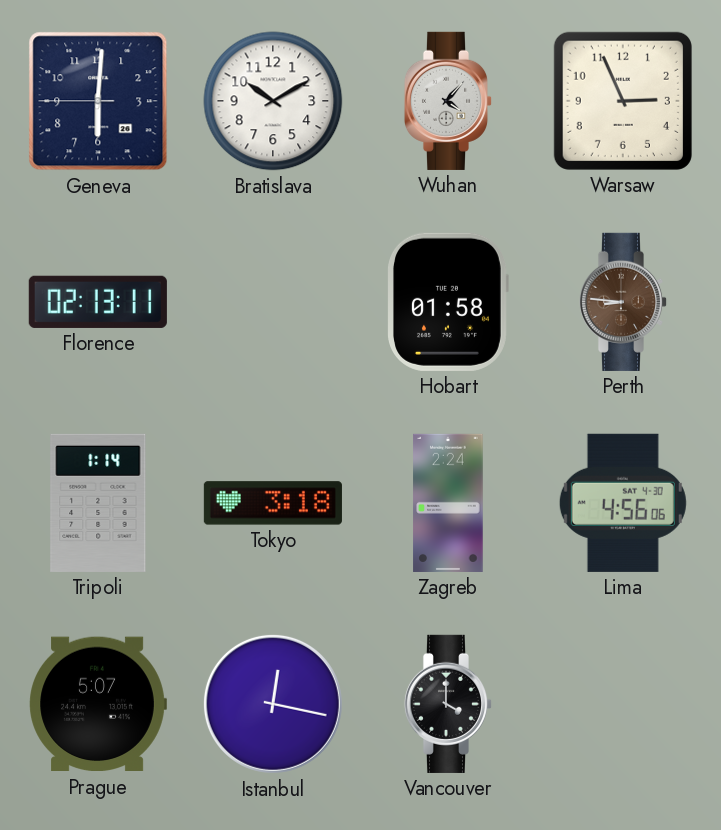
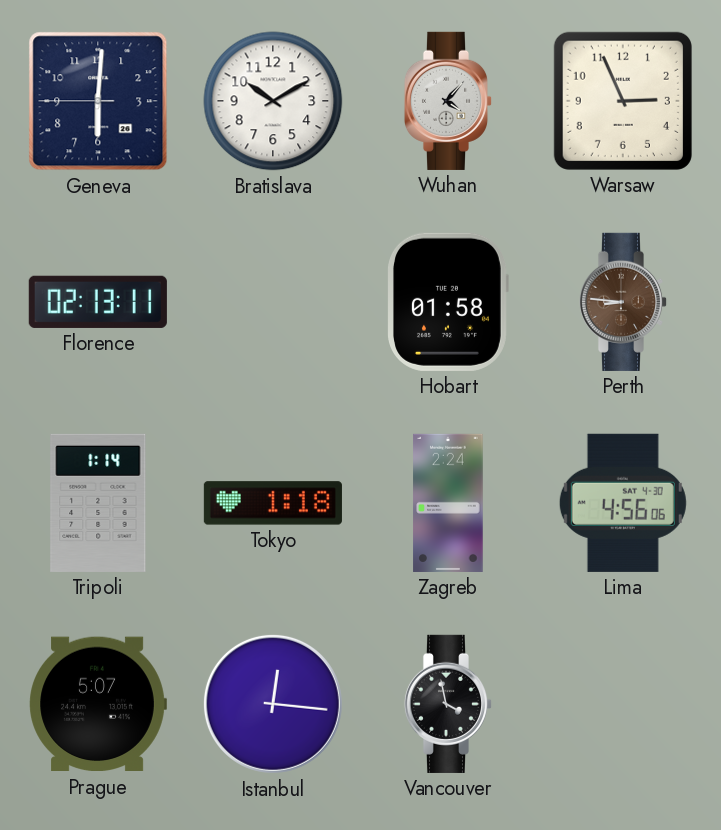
Tokyo: 3:18 -> 1:18 (273, 503)
Istanbul: 12:17 -> 12:16 (273, 704)
Vancouver: 4:00 -> 3:58 (448, 704)
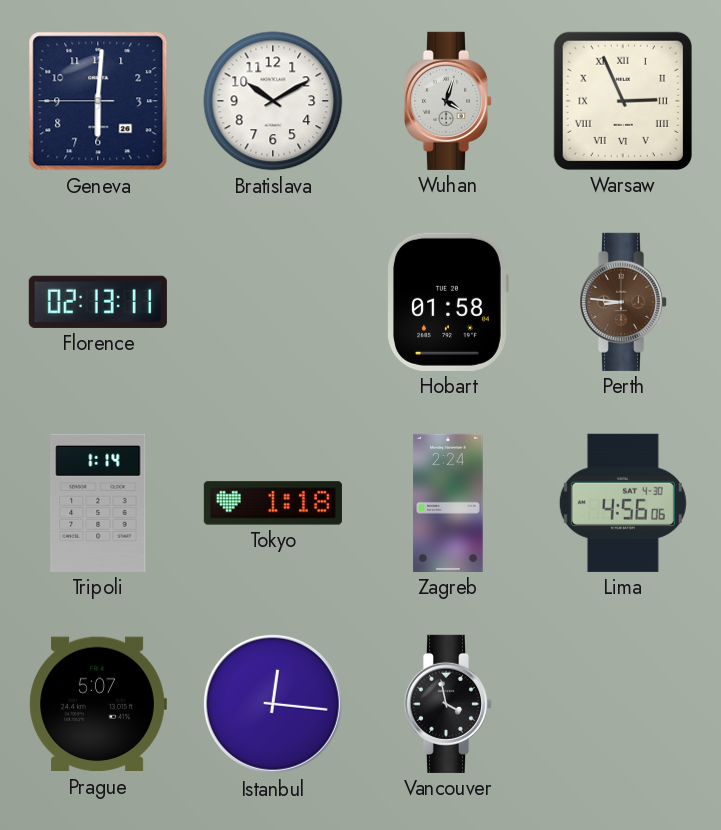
Wuhan: 4:07 -> 4:03 (448, 101)
Warsaw numerals: Arabic -> Roman (623, 101)
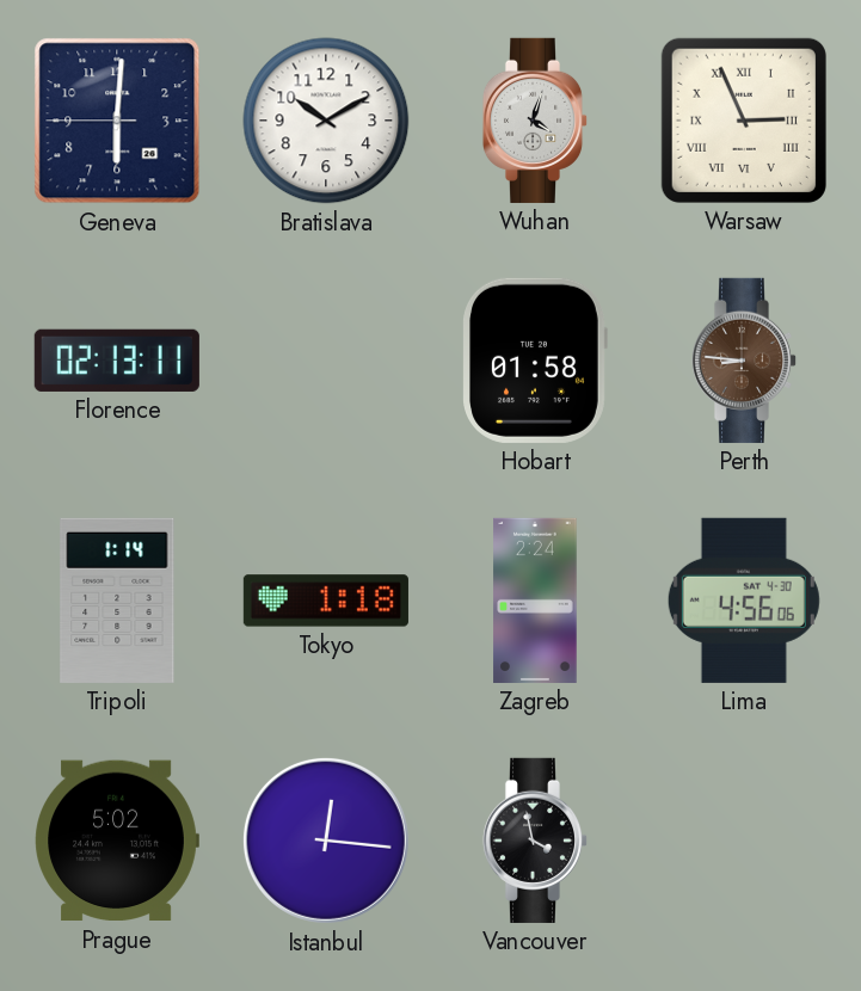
Prague: 5:07 -> 5:02 (117, 841)
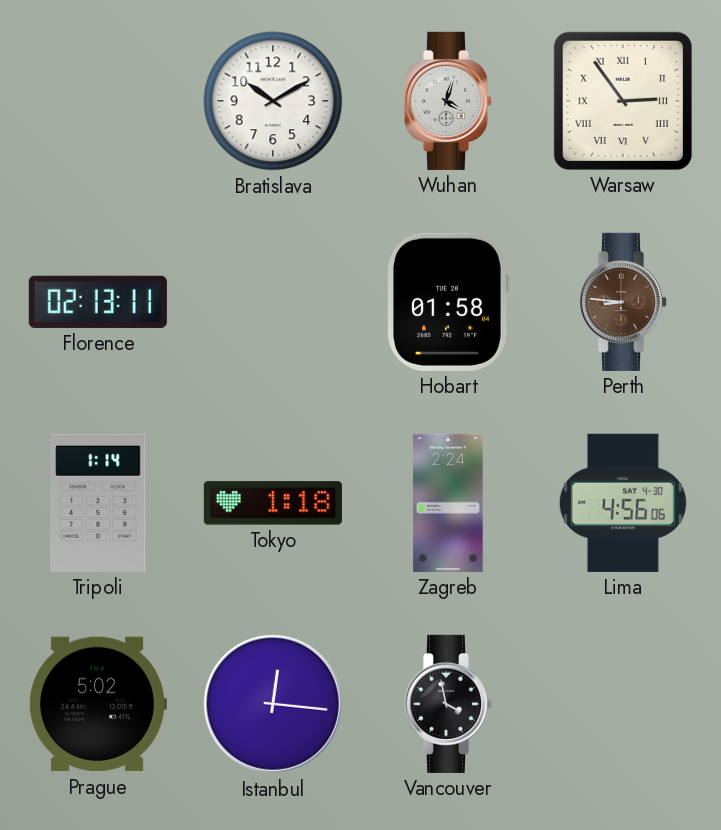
Geneva: 6:00 -> none (117, 121)
Warsaw: 2:56 -> 2:54 (623, 101)
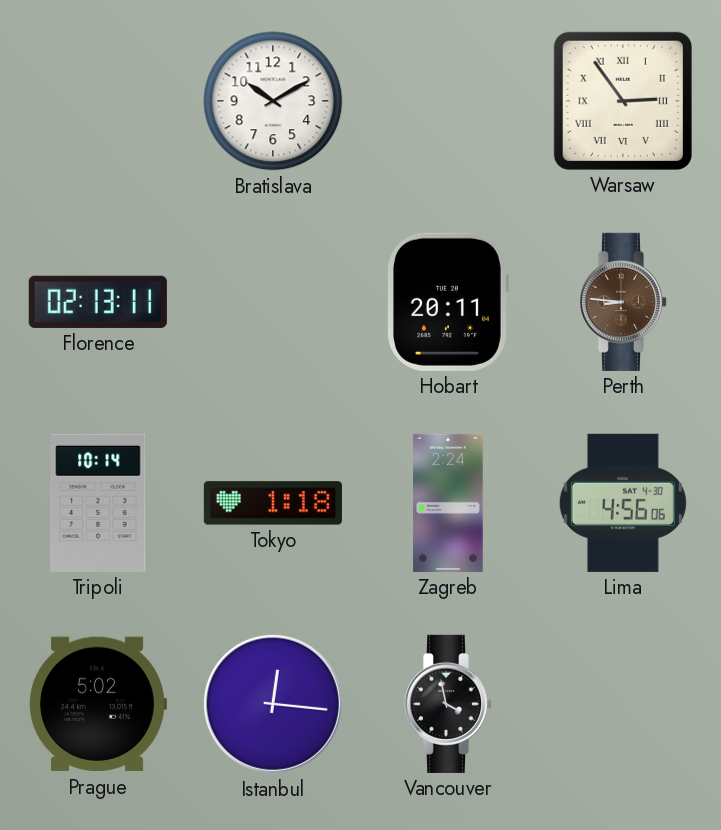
Wuhan: 4:03 -> none (448, 101)
Hobart: 01:58 -> 20:11 (448, 302)
Tripoli: 1:14 -> 10:14 (98, 503)
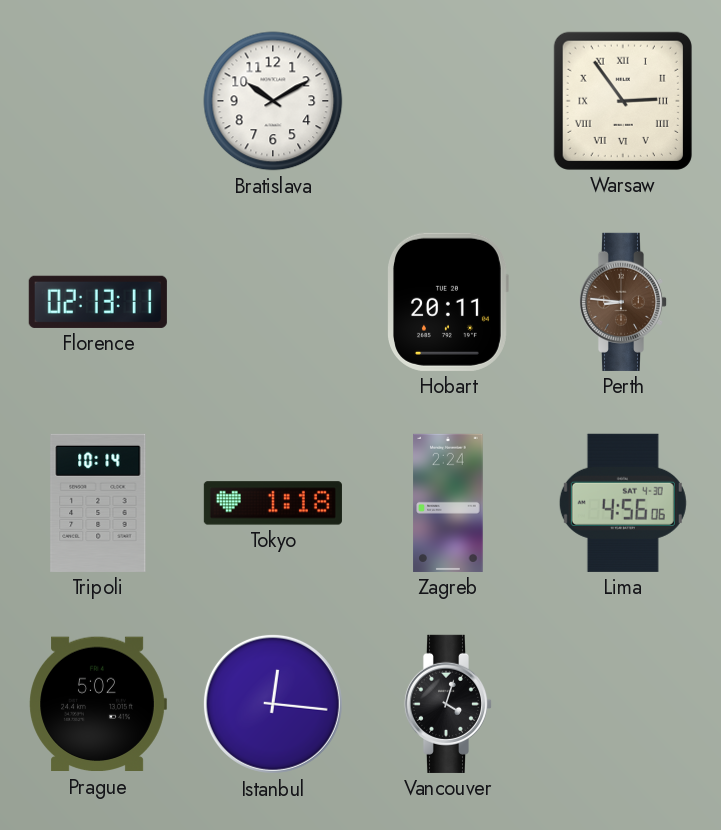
Vancouver: 3:58 -> 4:03 (448, 704)
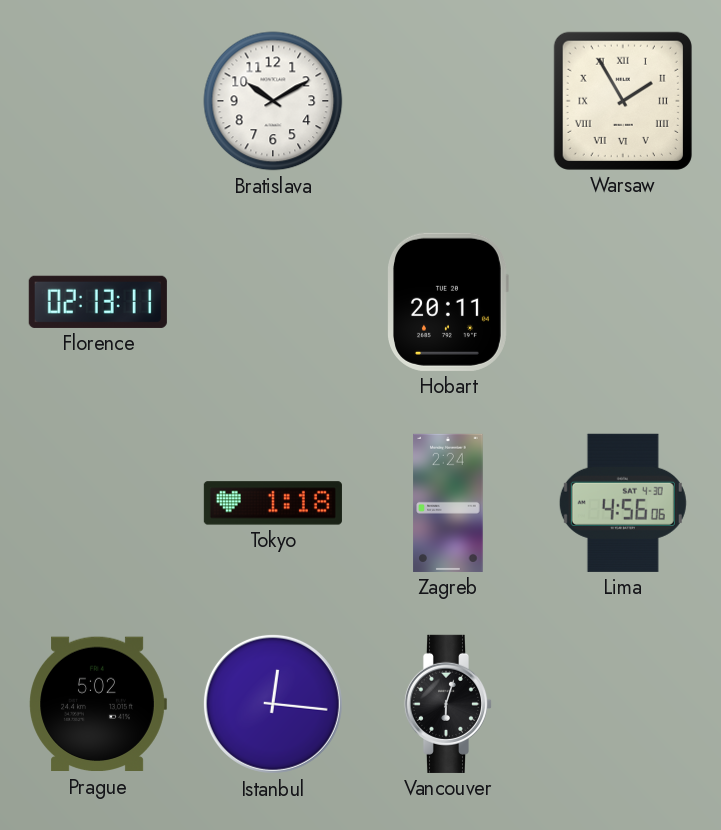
Warsaw: 2:54 -> 1:55 (623, 101)
Perth: 8:46 -> none (623, 302)
Tripoli: 10:14 -> none (98, 503)
Vancouver: 4:03 -> 6:03 (448, 704)
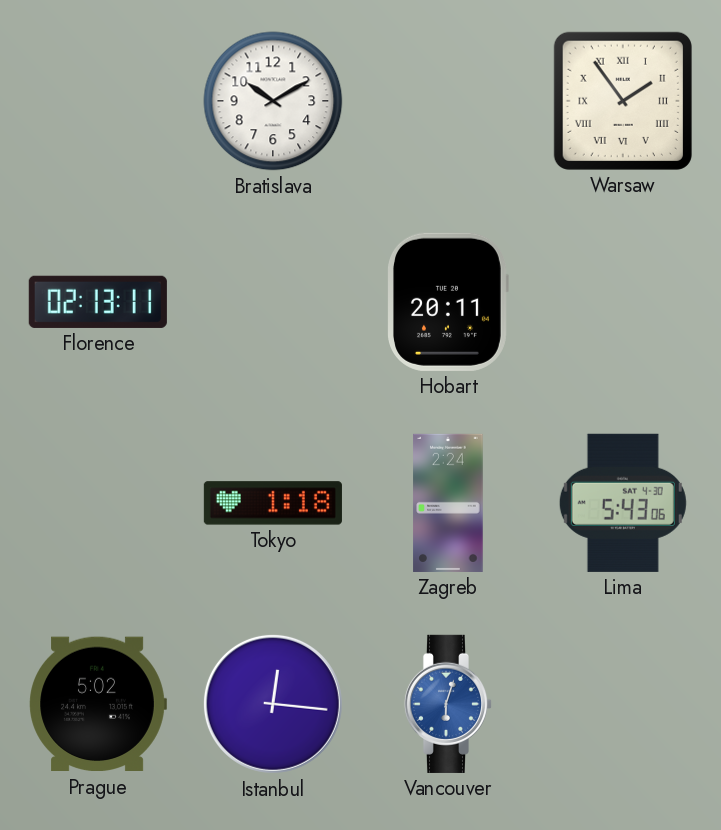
Warsaw: 1:55 -> 1:54 (623, 101)
Lima: 4:56 -> 5:43 (623, 503)
Vancouver dial: black -> blue (448, 704)
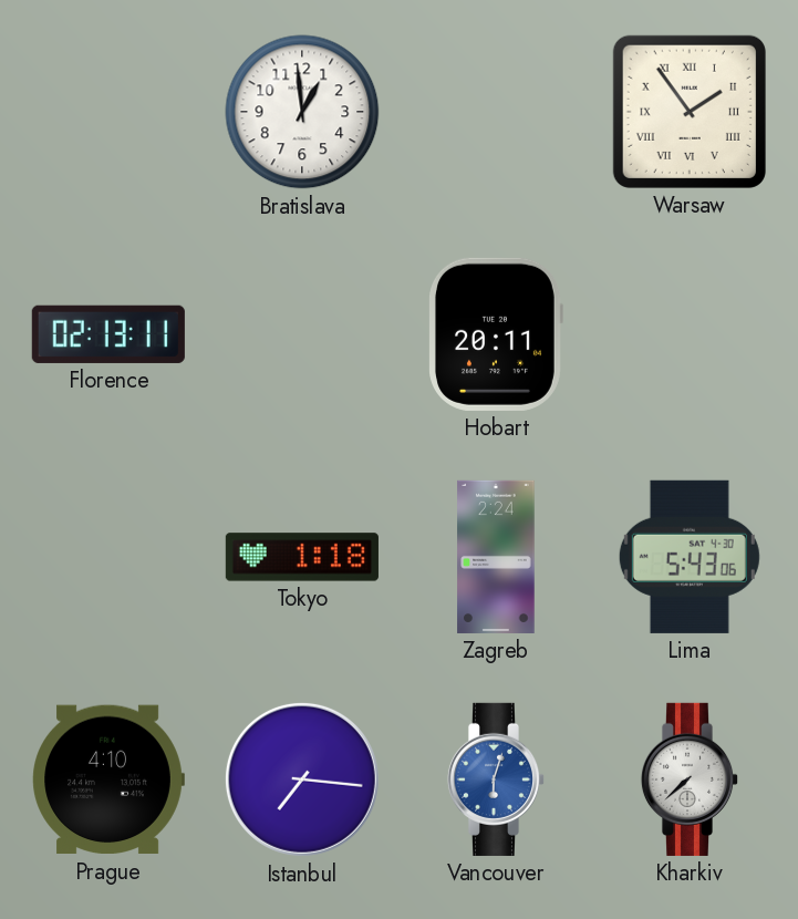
Bratislava: 10:10 -> 12:59 (302, 112)
Prague: 5:02 -> 4:10 (108, 779)
Istanbul: 12:16 -> 7:16 (302, 779)
Kharkiv: none -> 7:38 (690, 779)
